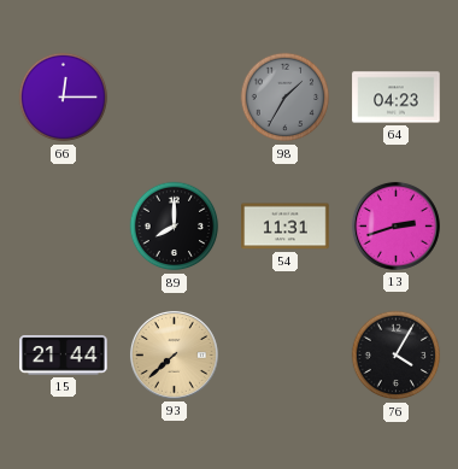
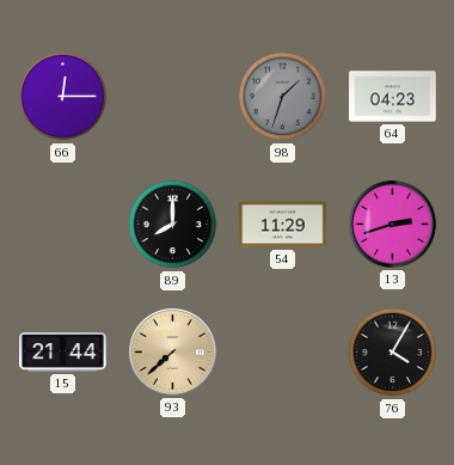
98: 1:35 -> 1:33 (283, 97)
54: 11:31 -> 11:29 (283, 225)
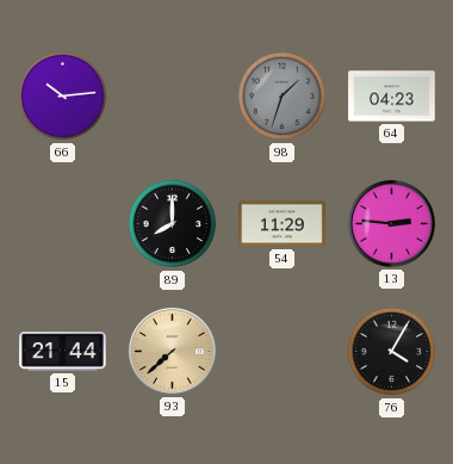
66: 12:15 -> 10:14 (63, 97)
13: 2:42 -> 2:46 (391, 223)
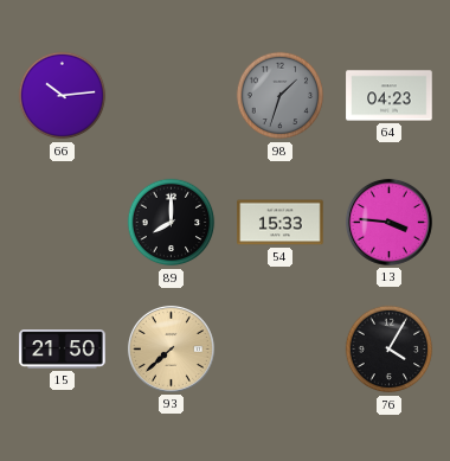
54: 11:29 -> 15:33 (281, 223)
13: 2:46 -> 3:46 (388, 222)
15: 21:44 -> 21:50 (63, 350)
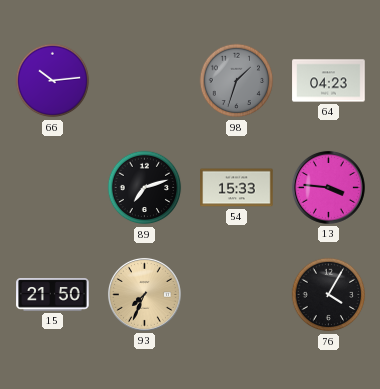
89: 8:00 -> 7:12 (145, 188)
93: 7:38 -> 7:34 (144, 294)
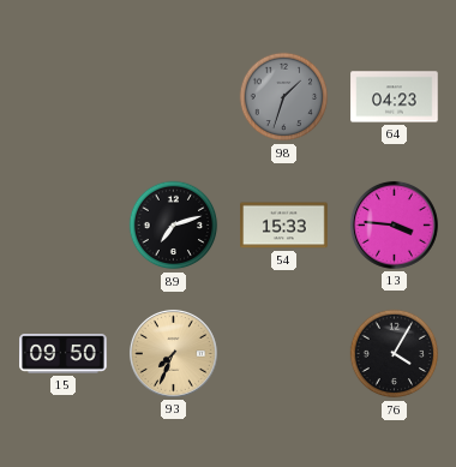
66: 10:14 -> none (53, 81)
15: 21:50 -> 09:50 (64, 354)
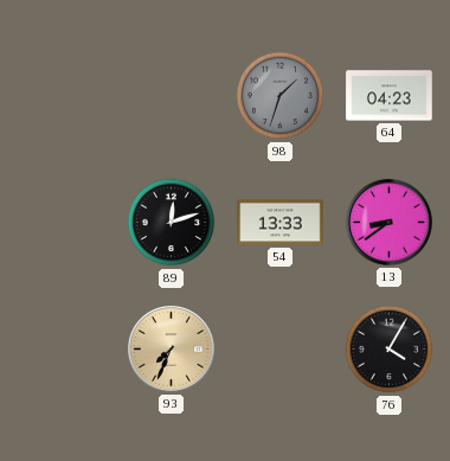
89: 7:12 -> 12:12 (172, 223)
54: 15:33 -> 13:33 (281, 223)
13: 3:46 -> 8:39 (388, 222)
15: 09:50 -> none (64, 354)
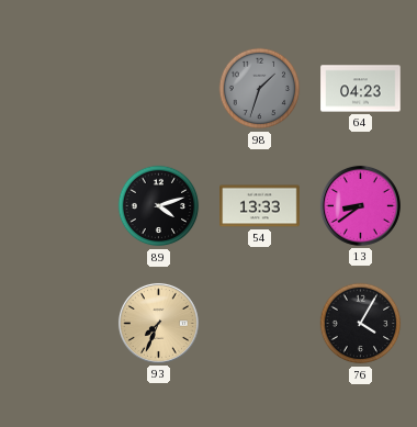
89: 12:12 -> 4:12 (159, 206)
